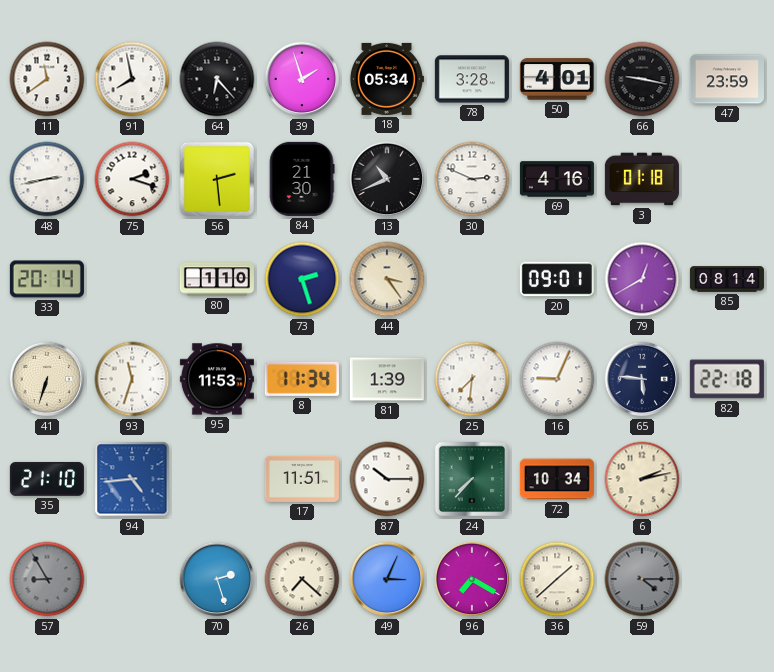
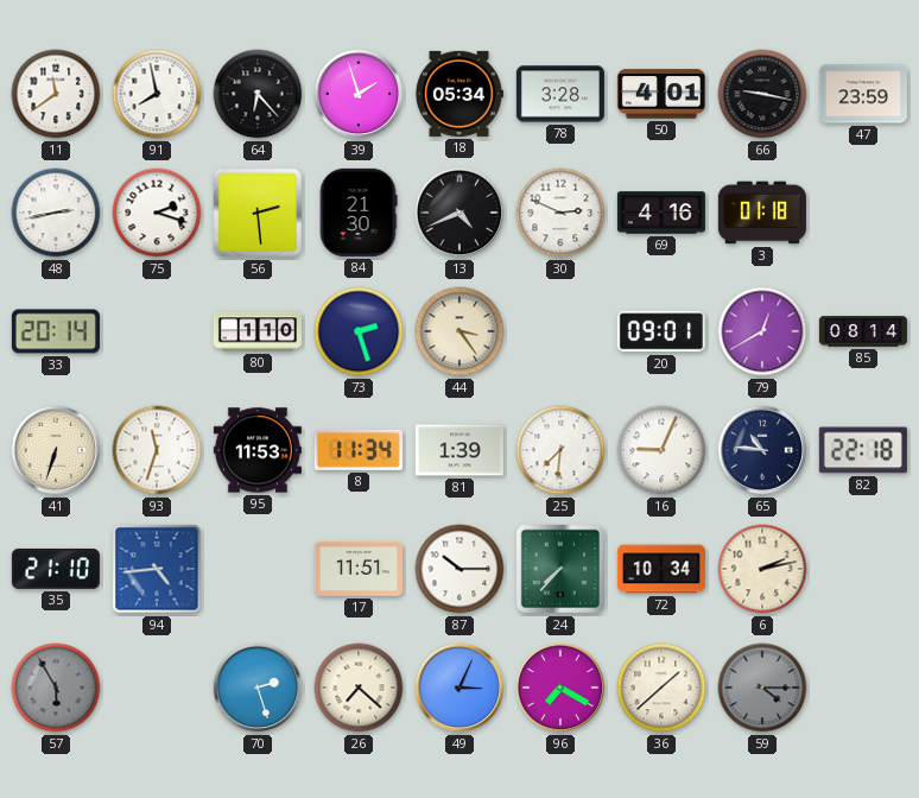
13: 10:41 -> 4:41 (459, 213)
65: 5:46 -> 10:46 (762, 450)
57: 8:55 -> 5:55 (56, 688)
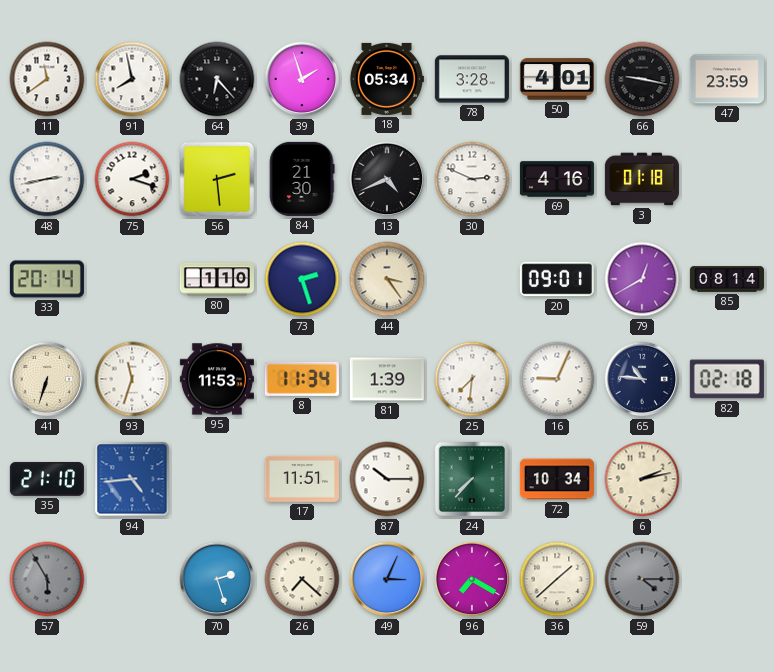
82: 22:18 -> 02:18 (727, 379)
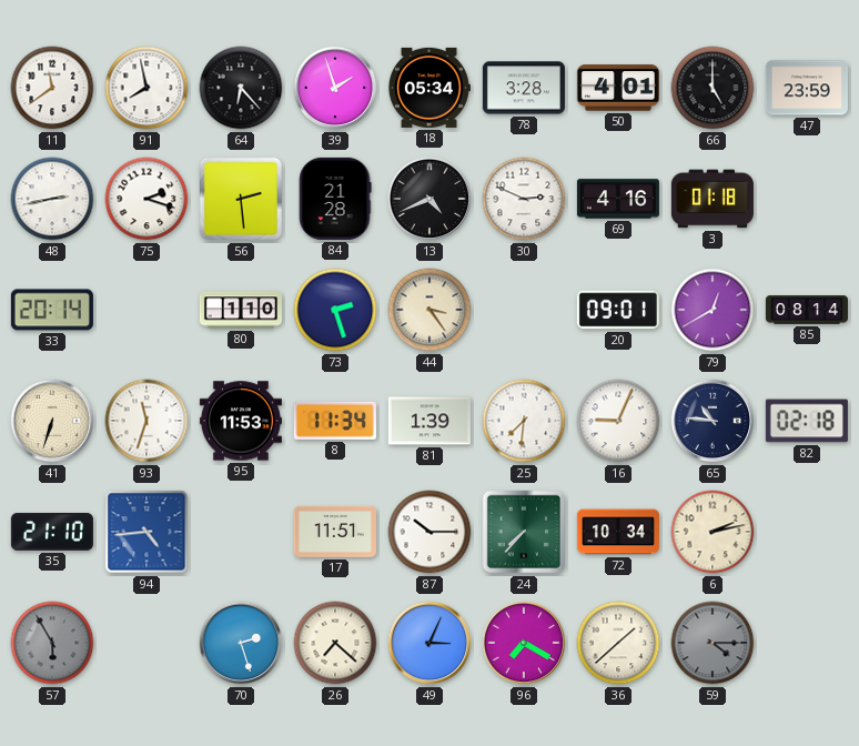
66: 9:17 -> 5:00 (713, 88)
84: 21:30 -> 21:28 (335, 199)
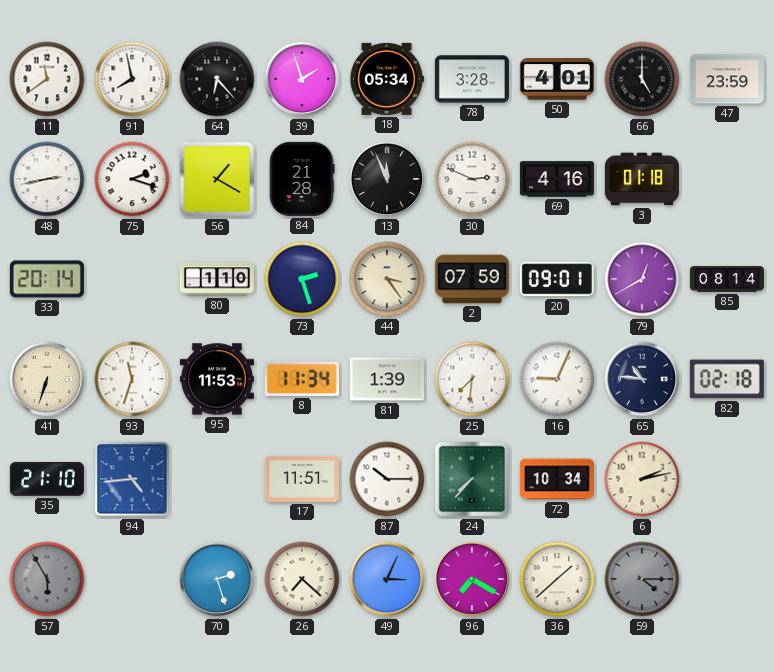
56: 2:29 -> 1:20 (217, 179)
13: 4:41 -> 11:56 (387, 179)
2: none -> 07:59 (472, 279)
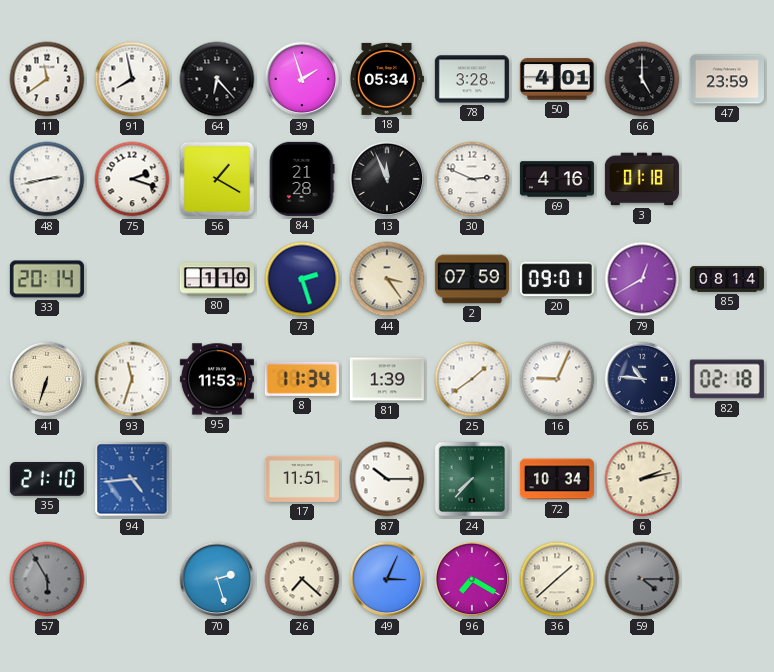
25: 7:31 -> 1:39 (472, 379)
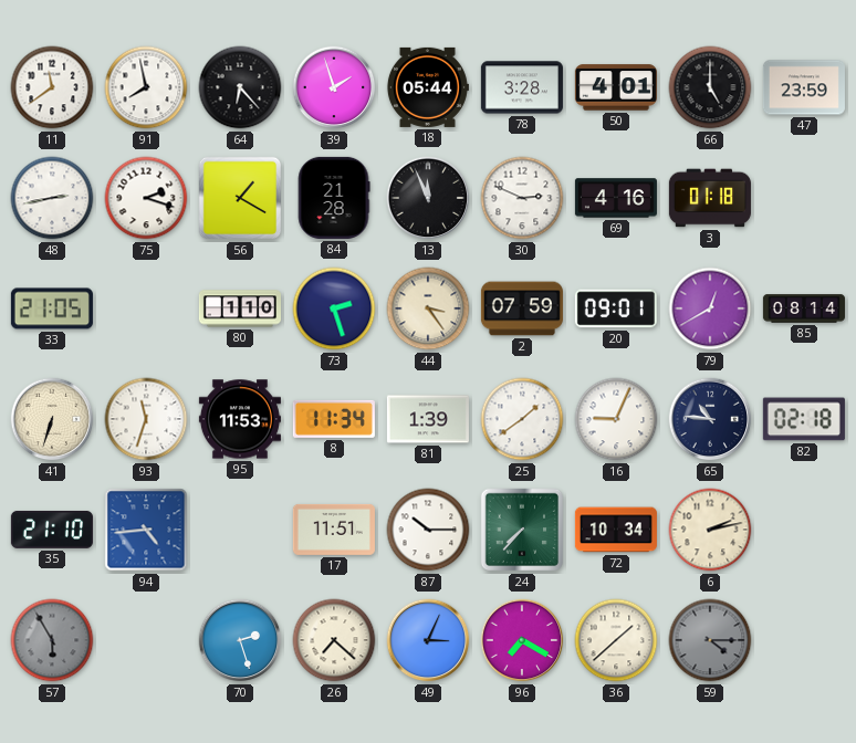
18: 05:34 -> 05:44 (427, 87)
33: 20:14 -> 21:05 (52, 308)
